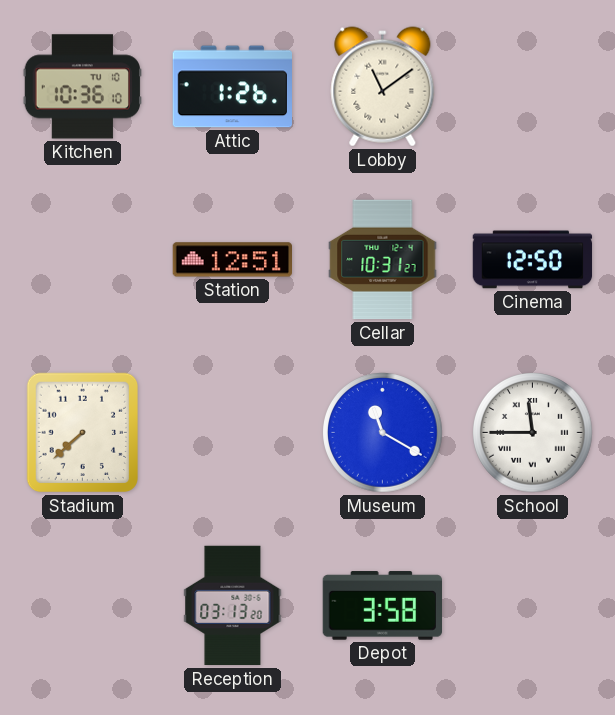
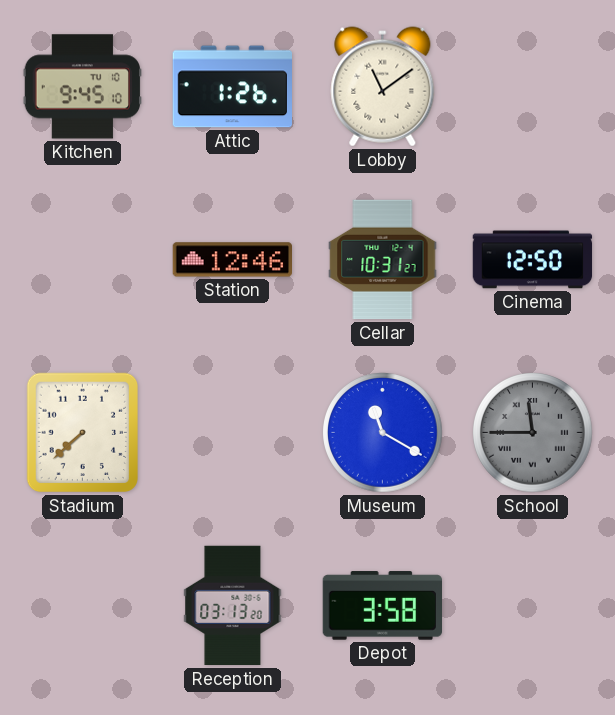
Kitchen: 10:36 -> 9:45 (82, 87)
Station: 12:51 -> 12:46 (232, 260)
School dial: white -> grey (533, 433)
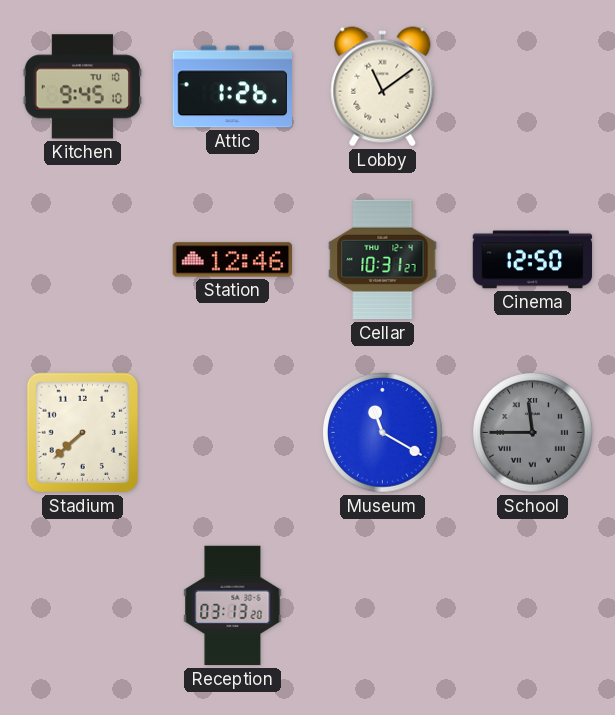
Depot: 3:58 -> none (382, 606)
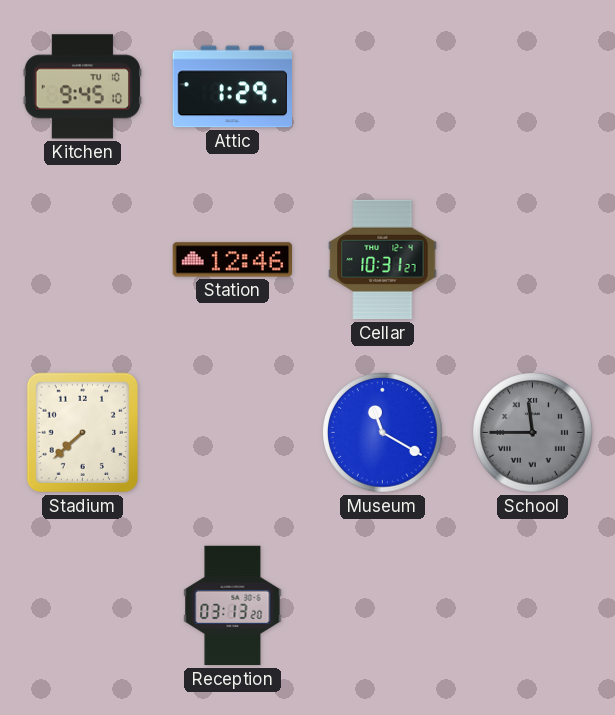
Attic: 1:26 -> 1:29 (232, 87)
Lobby: 11:09 -> none (383, 87)
Cinema: 12:50 -> none (533, 260)
